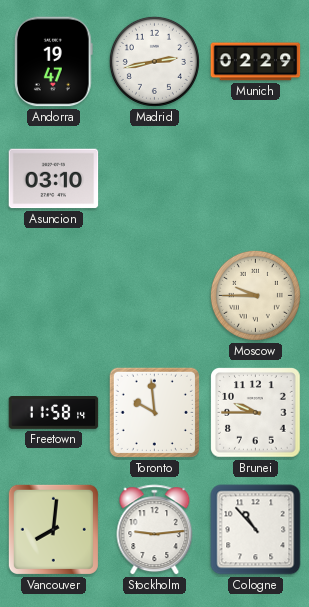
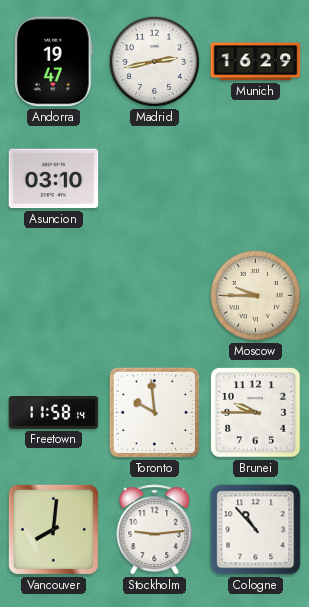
Munich: 02:29 -> 16:29 (256, 62)
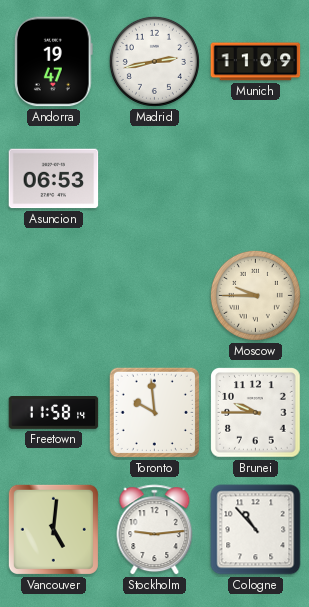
Munich: 16:29 -> 11:09 (256, 62)
Asuncion: 03:10 -> 06:53 (54, 179)
Vancouver: 8:01 -> 5:01 (53, 529)
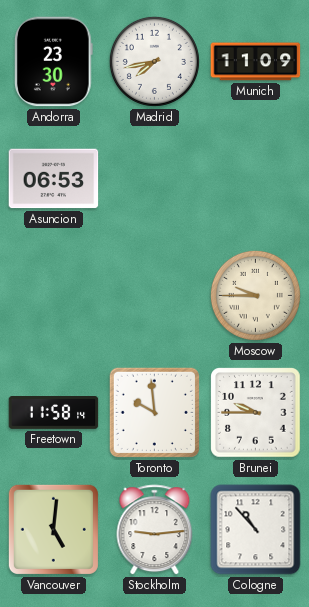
Andorra: 19:47 -> 23:30 (54, 62)
Madrid: 2:43 -> 7:43 (154, 61)
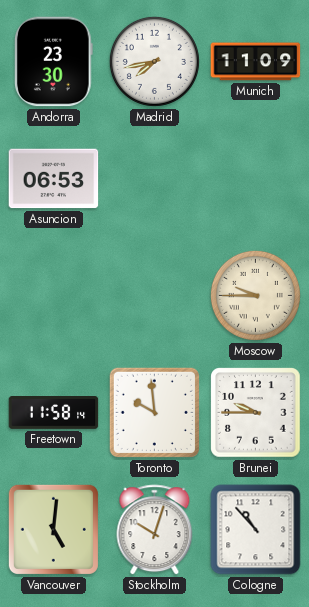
Stockholm: 9:14 -> 10:03 (155, 530)
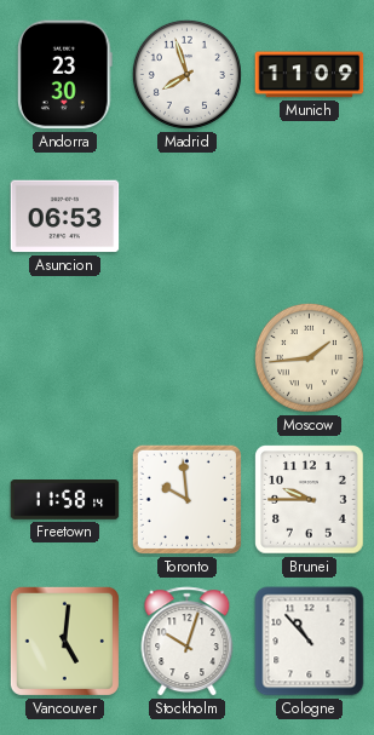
Madrid: 7:43 -> 7:57 (186, 74)
Moscow: 9:45 -> 1:44 (309, 357)
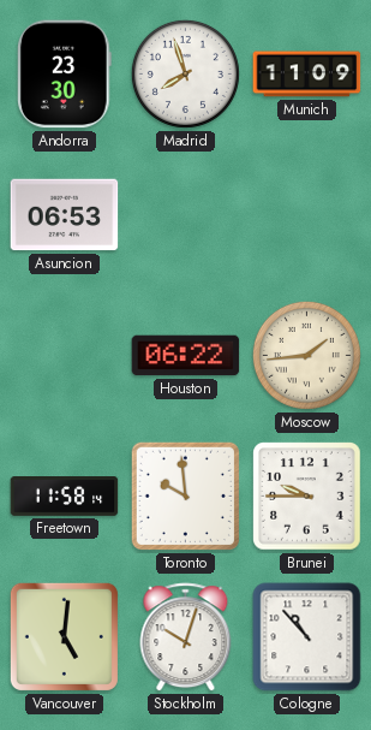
Houston: none -> 06:22 (186, 356)
